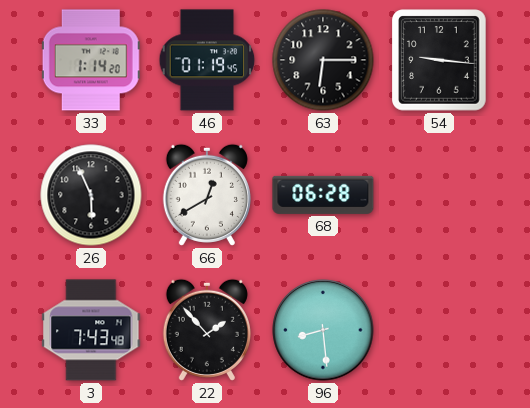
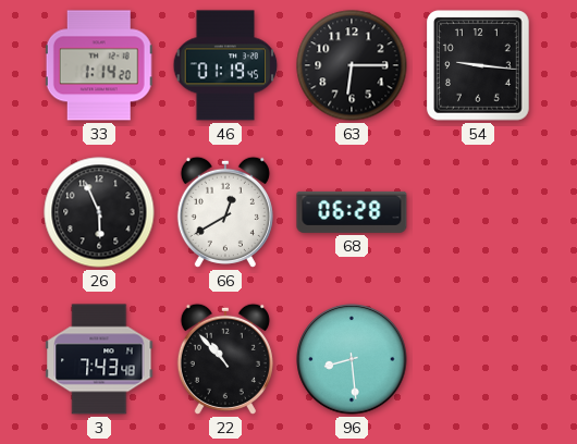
22: 1:53 -> 10:53 (225, 359)
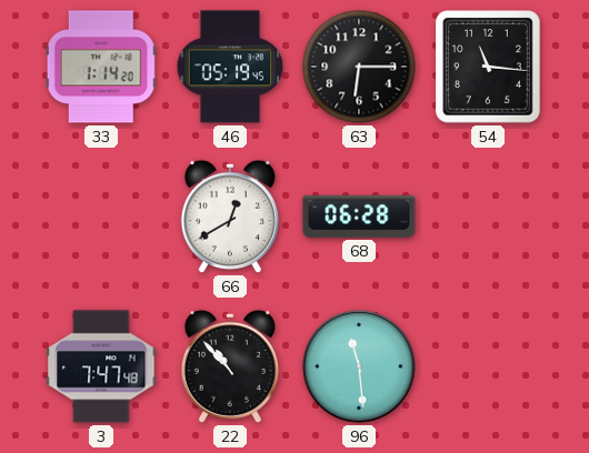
46: 01:19 -> 05:19 (230, 67)
54: 9:16 -> 11:16 (489, 67)
26: 5:56 -> none (99, 212)
3: 7:43 -> 7:47 (101, 366)
96: 8:29 -> 11:29 (359, 366)
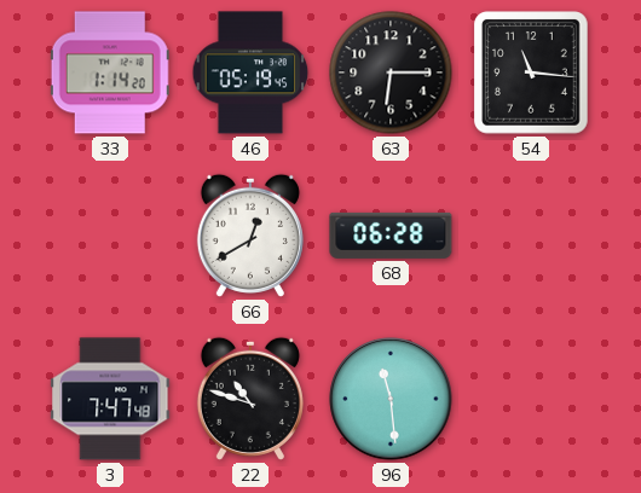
22: 10:53 -> 10:48 (250, 399)
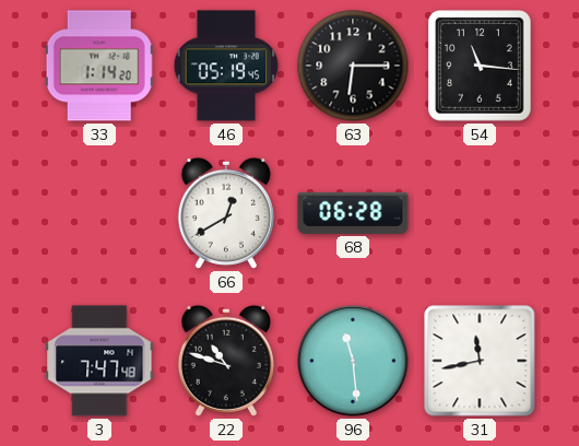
31: none -> 11:43 (480, 361)
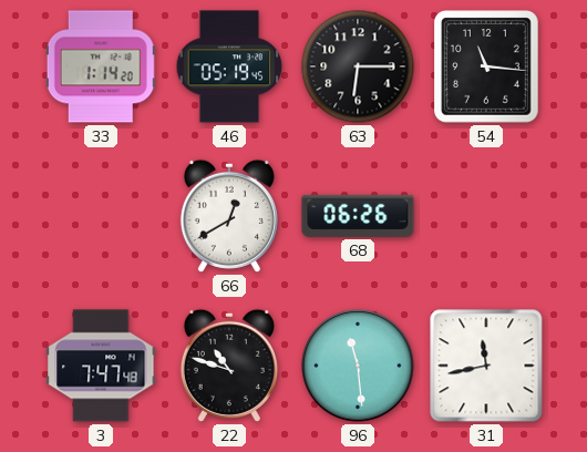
68: 06:28 -> 06:26 (358, 216)
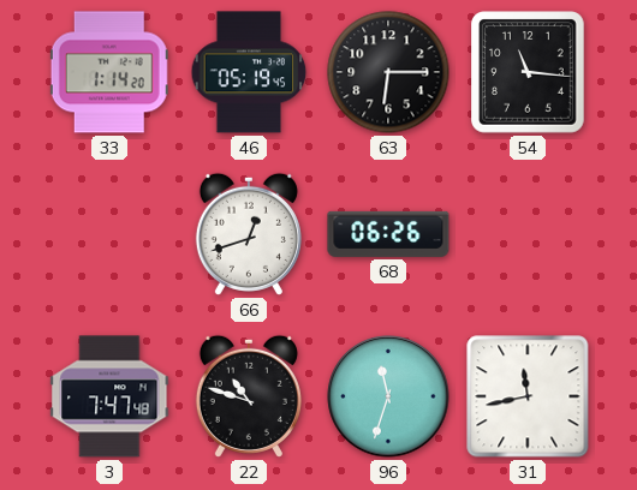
66: 12:40 -> 12:42 (249, 234)
96: 11:29 -> 11:33 (388, 396)
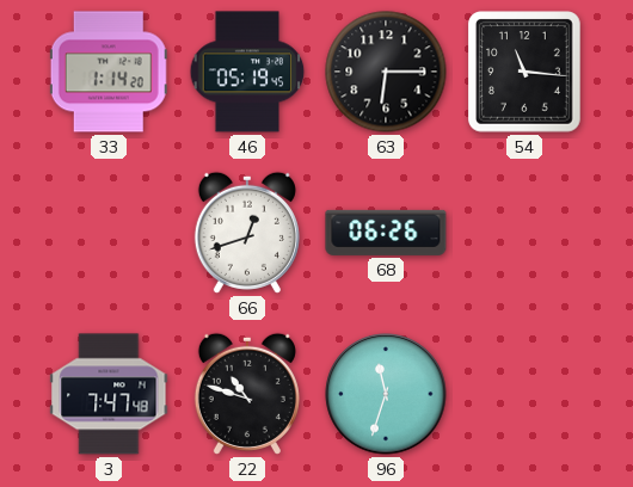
31: 11:43 -> none (528, 396)
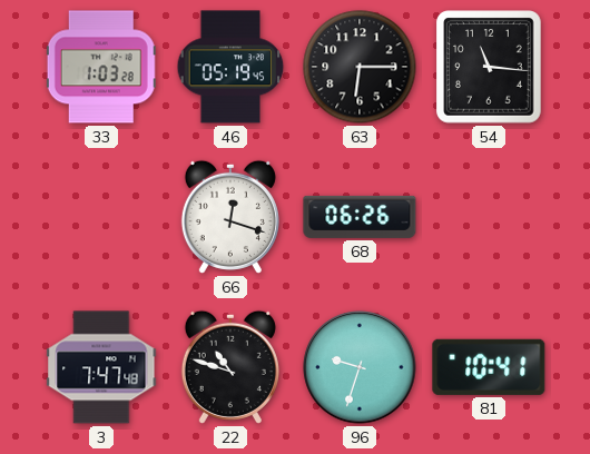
33: 1:14 -> 1:03 (101, 67)
66: 12:42 -> 12:18 (230, 217)
96: 11:33 -> 9:33 (360, 367)
81: none -> 10:41 (489, 367)
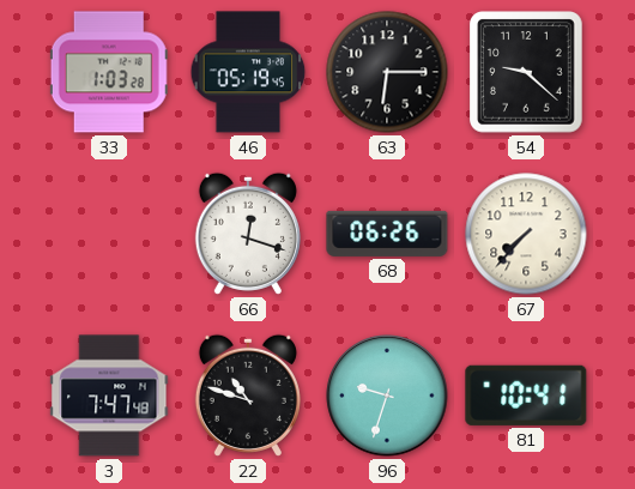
54: 11:16 -> 9:22 (527, 72)
67: none -> 7:37 (526, 234)
